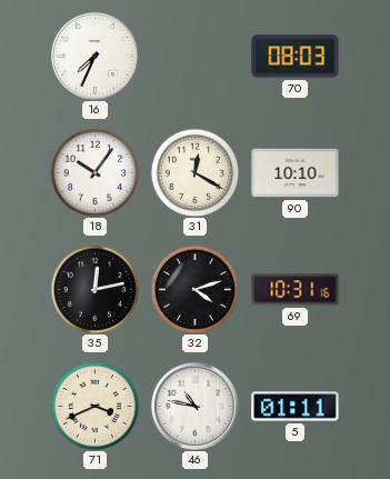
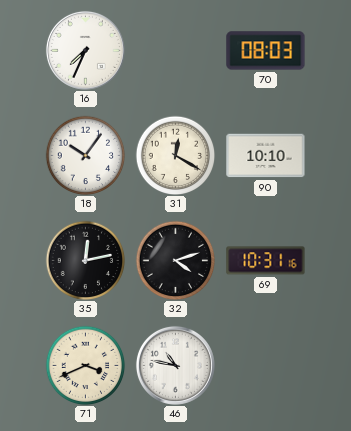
5: 01:11 -> none (296, 407)
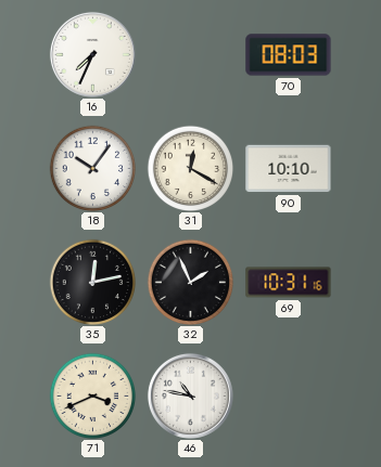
32: 4:12 -> 1:56 (190, 282)
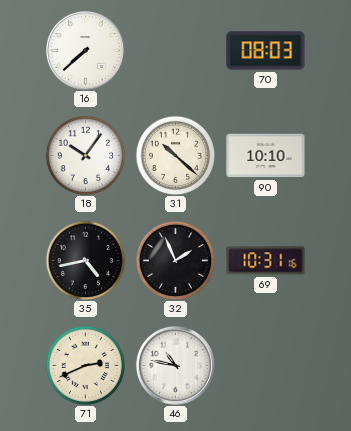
16: 7:34 -> 7:38 (85, 50)
31: 12:20 -> 10:22 (175, 155)
35: 12:13 -> 4:43 (85, 260)
71: 3:41 -> 2:41 (85, 365)
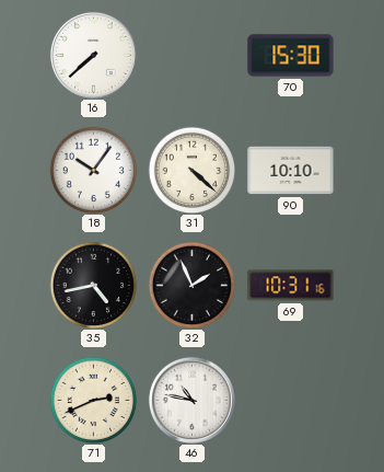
70: 08:03 -> 15:30 (291, 56)
31: 10:22 -> 4:22 (191, 170)
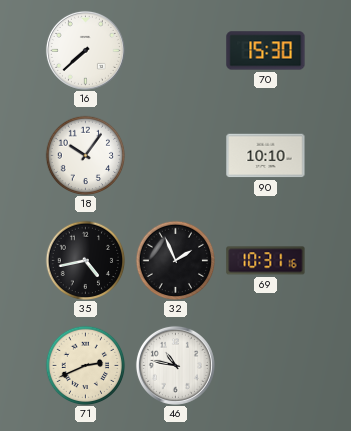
31: 4:22 -> none (191, 170)
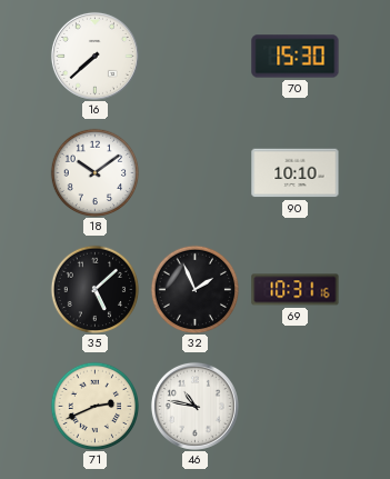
18: 10:06 -> 10:09 (94, 172)
35: 4:43 -> 5:08 (94, 289)
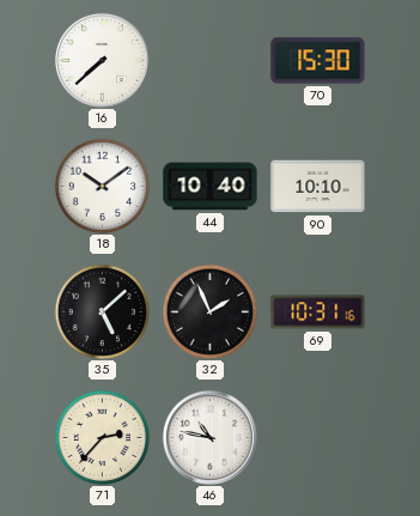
44: none -> 10:40 (211, 187)
71: 2:41 -> 2:37 (102, 437)
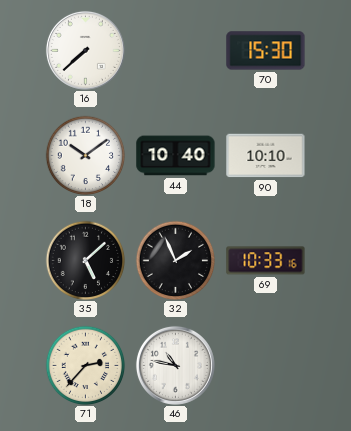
69: 10:31 -> 10:33 (266, 261)
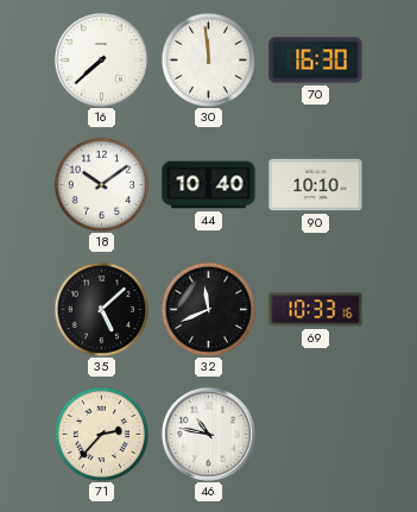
30: none -> 11:59 (208, 59)
70: 15:30 -> 16:30 (316, 61)
32: 1:56 -> 11:41 (208, 309)
